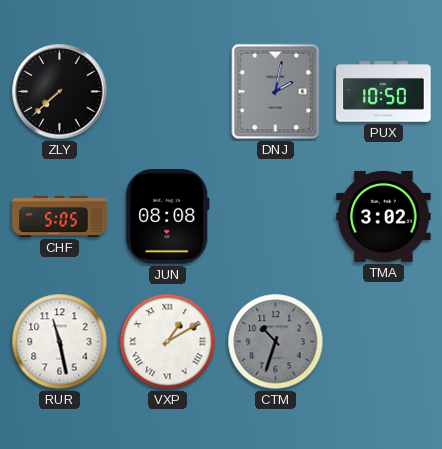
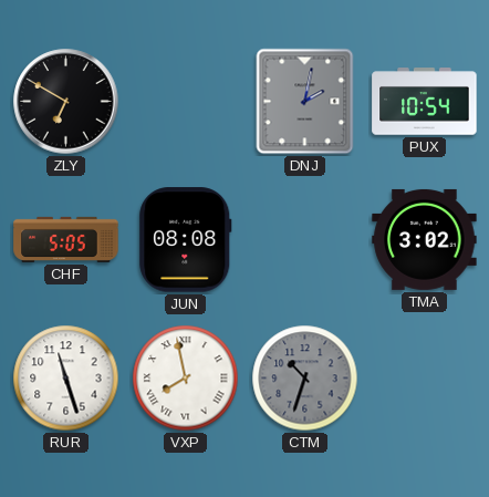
ZLY: 7:38 -> 6:50 (66, 102)
PUX: 10:50 -> 10:54 (425, 102)
RUR: 11:28 -> 11:27 (66, 379)
VXP: 1:10 -> 7:58 (186, 379)
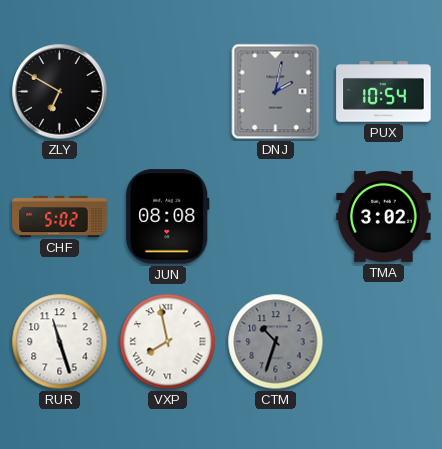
CHF: 5:05 -> 5:02 (60, 216)
